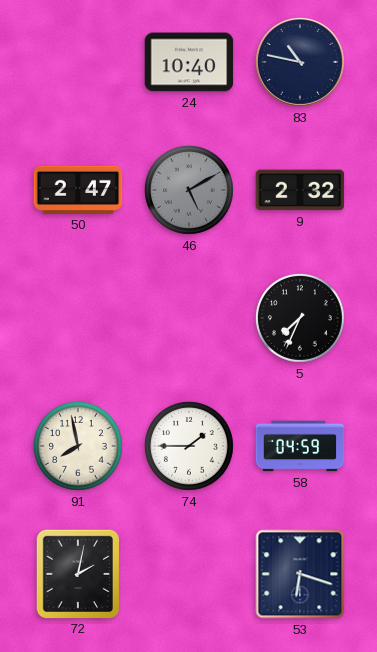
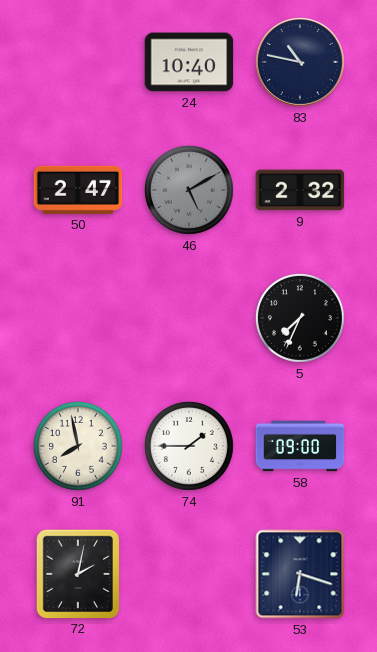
58: 04:59 -> 09:00 (300, 446)
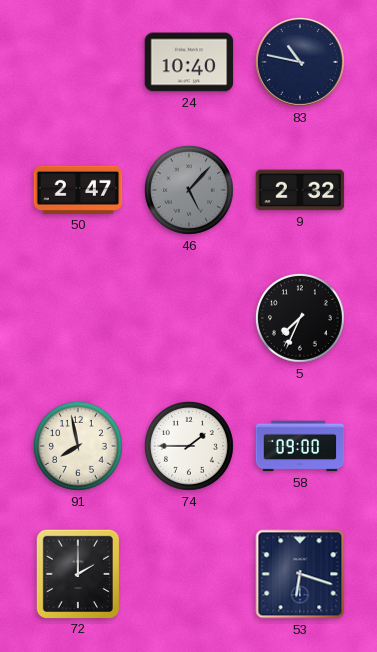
46: 5:10 -> 5:07 (189, 190)
72: 2:02 -> 2:00 (77, 573)
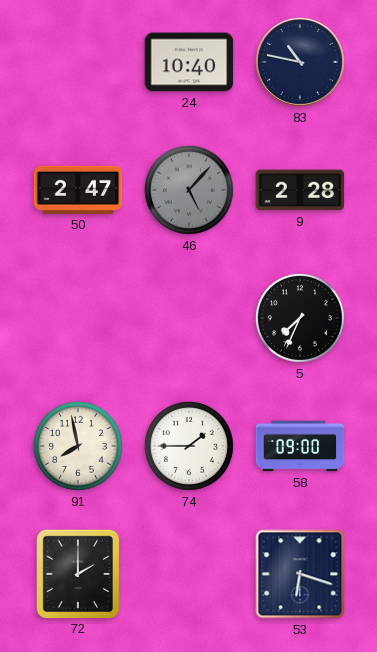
9: 2:32 -> 2:28 (300, 190)
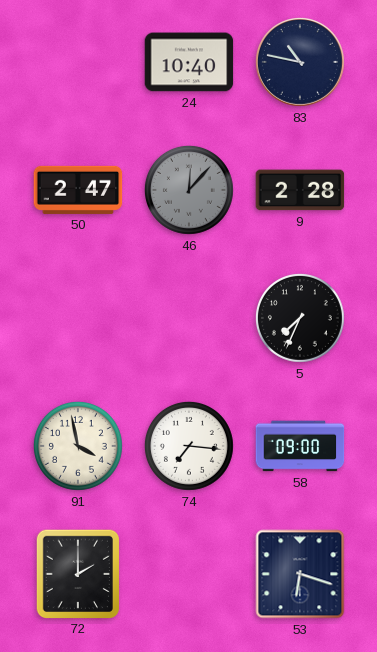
46: 5:07 -> 12:07 (189, 190)
91: 7:58 -> 3:58 (78, 446)
74: 1:45 -> 7:16 (189, 446)
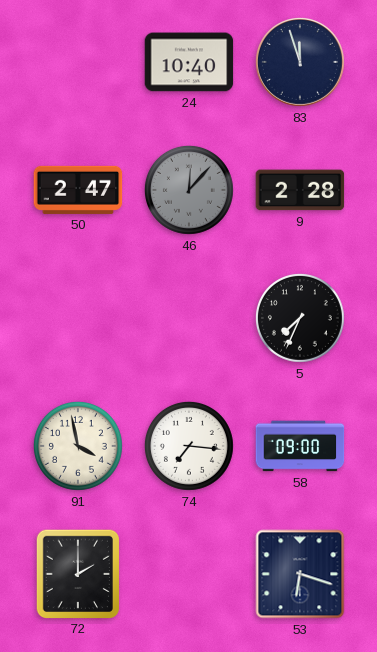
83: 10:47 -> 11:57 (300, 62)
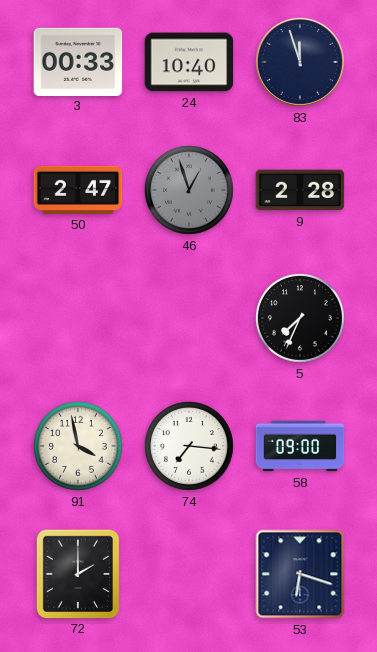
3: none -> 00:33 (78, 61)
46: 12:07 -> 12:57 (189, 190)
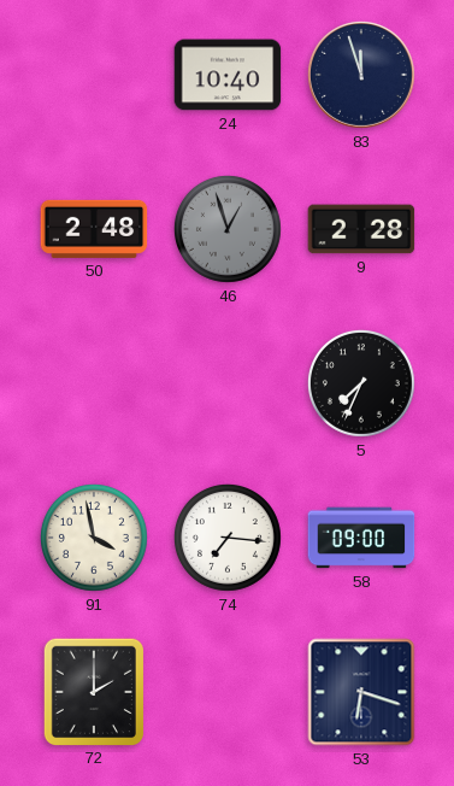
3: 00:33 -> none (78, 61)
50: 2:47 -> 2:48 (94, 229)
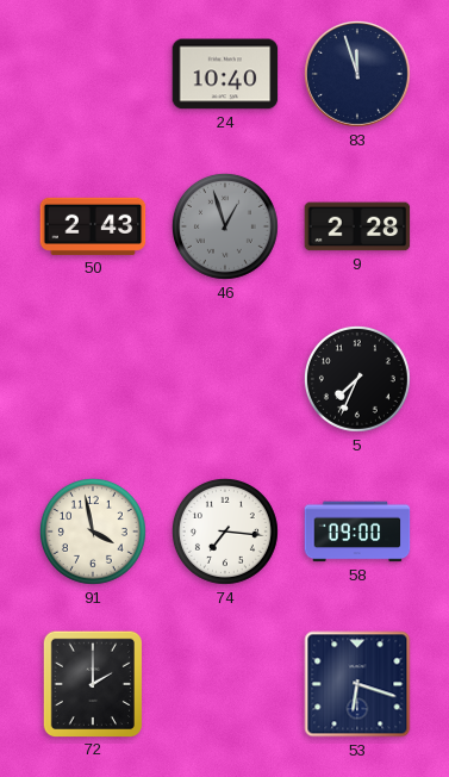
50: 2:48 -> 2:43 (93, 226)
